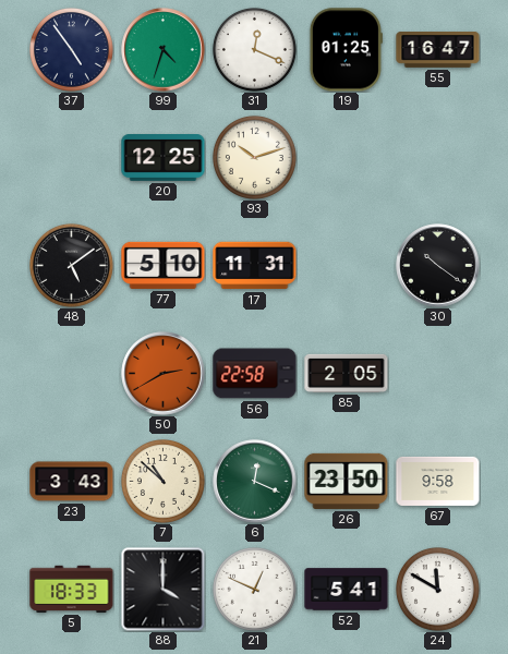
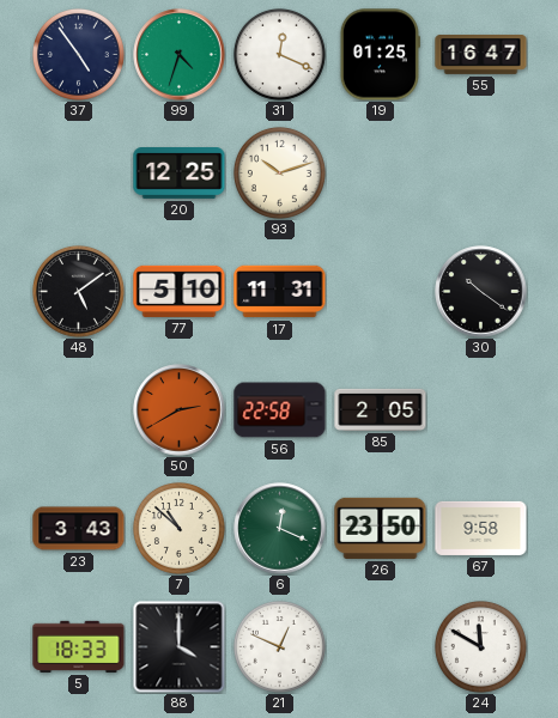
52: 5:41 -> none (347, 590)
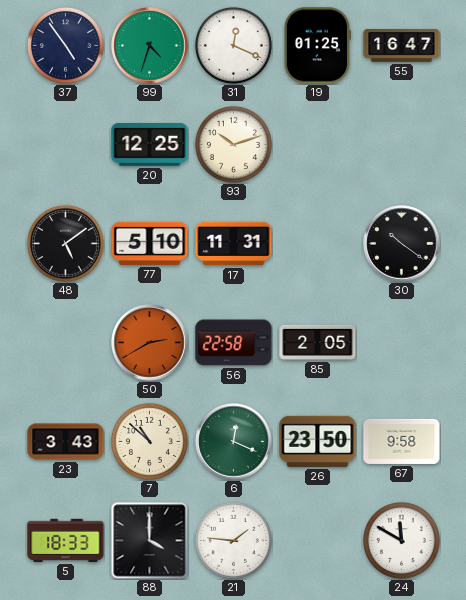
21: 12:49 -> 1:46 (233, 540)
